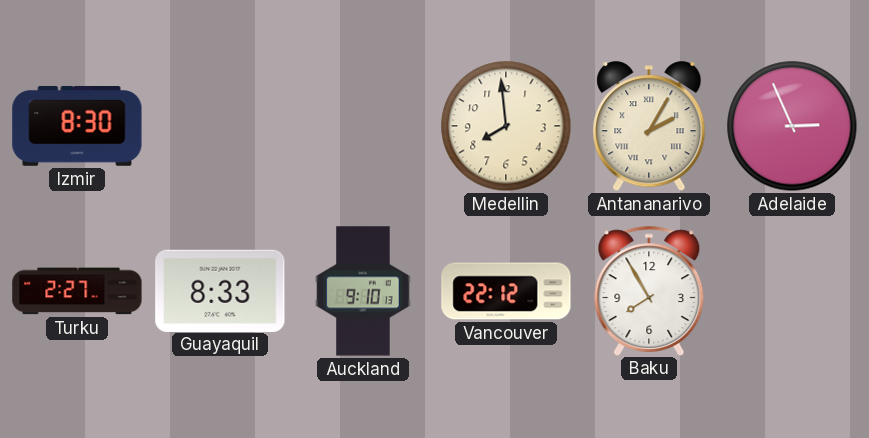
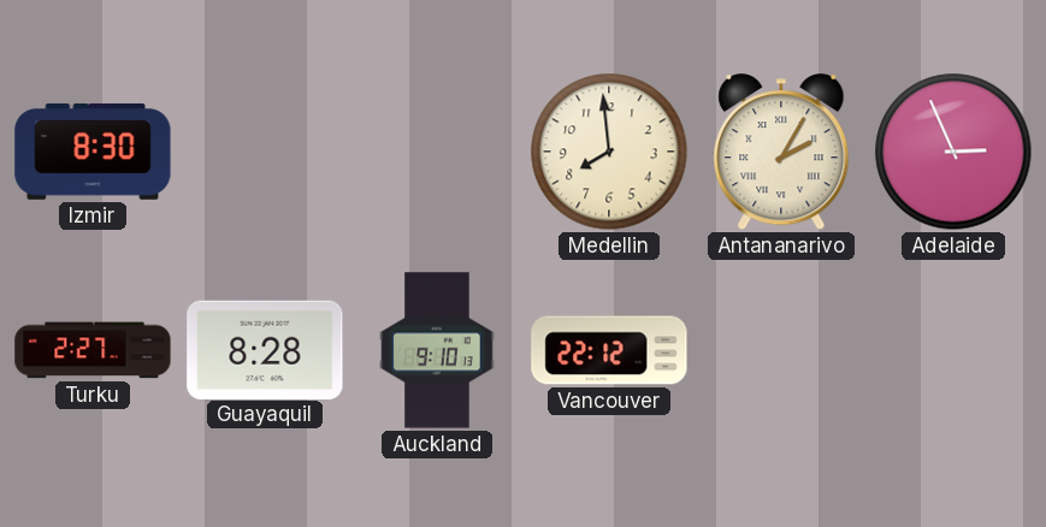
Guayaquil: 8:33 -> 8:28 (265, 349)
Baku: 7:55 -> none (649, 290)
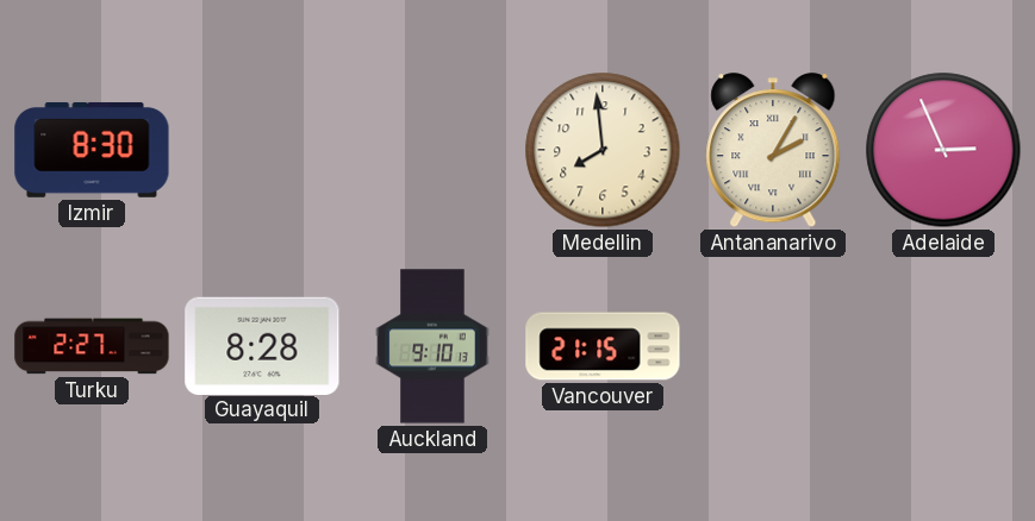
Vancouver: 22:12 -> 21:15 (603, 346)
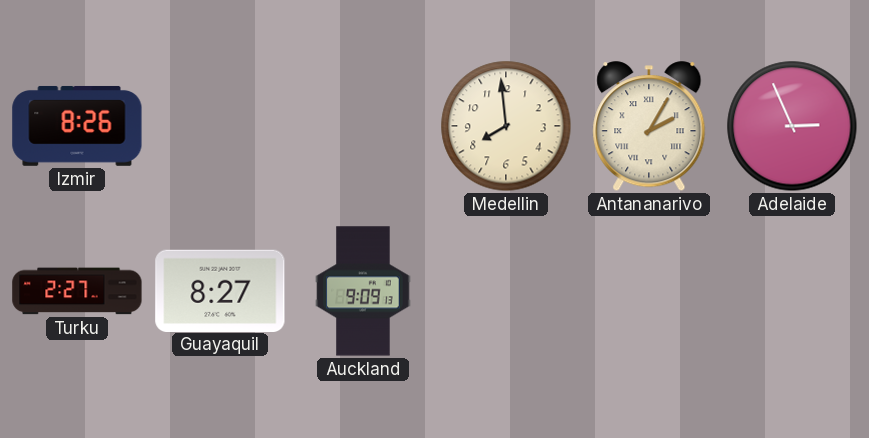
Izmir: 8:30 -> 8:26 (77, 126)
Guayaquil: 8:28 -> 8:27 (220, 290)
Auckland: 9:10 -> 9:09 (363, 291)
Vancouver: 21:15 -> none (603, 346)
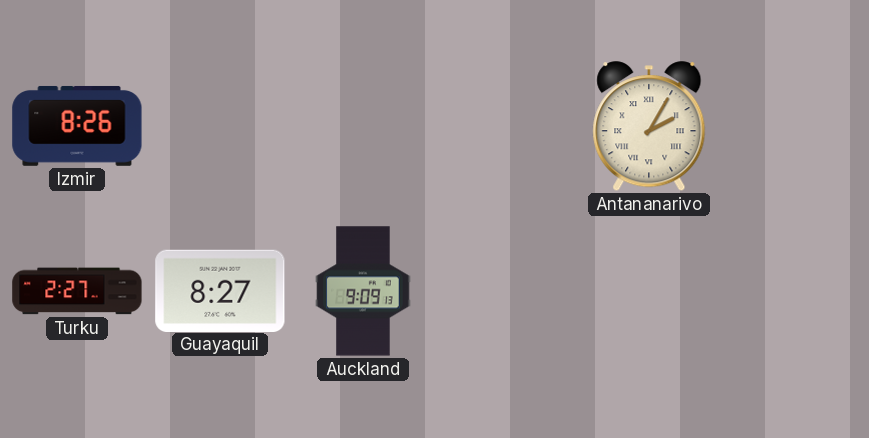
Medellin: 7:59 -> none (506, 126)
Adelaide: 2:56 -> none (792, 126)
